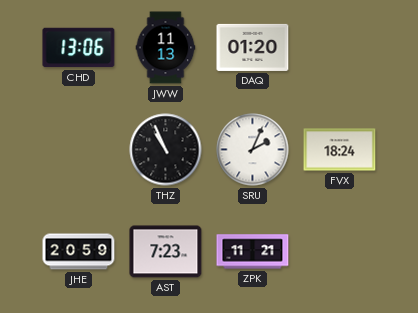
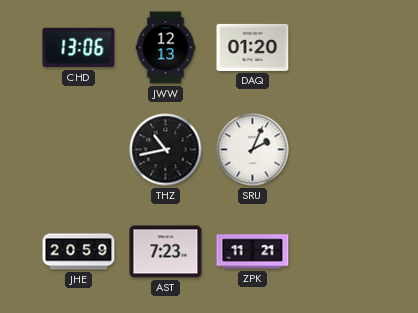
JWW: 11:13 -> 12:13 (166, 48)
THZ: 10:56 -> 10:43 (166, 150)
FVX: 18:24 -> none (340, 150)
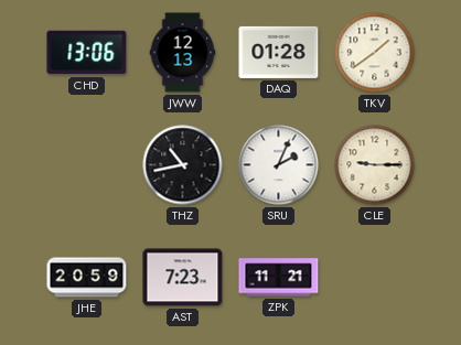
DAQ: 01:20 -> 01:28 (279, 52)
TKV: none -> 1:39 (375, 53)
CLE: none -> 9:15 (375, 165)
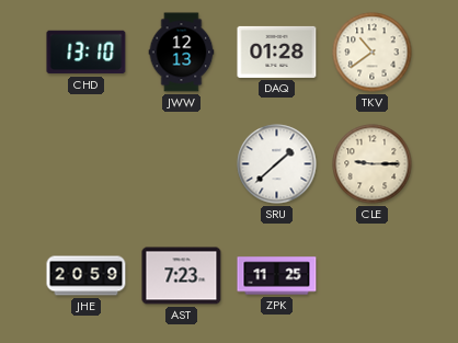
CHD: 13:06 -> 13:10 (87, 53)
TKV: 1:39 -> 10:39 (373, 53)
THZ: 10:43 -> none (183, 165)
SRU: 2:04 -> 1:38 (277, 164)
ZPK: 11:21 -> 11:25 (277, 276)
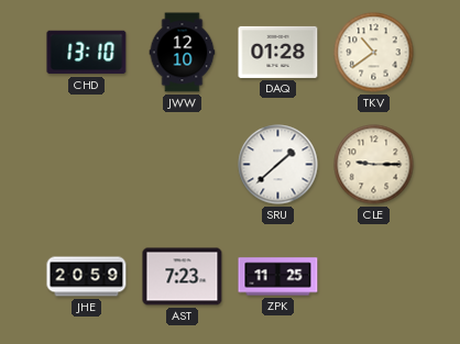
JWW: 12:13 -> 12:10 (183, 53)
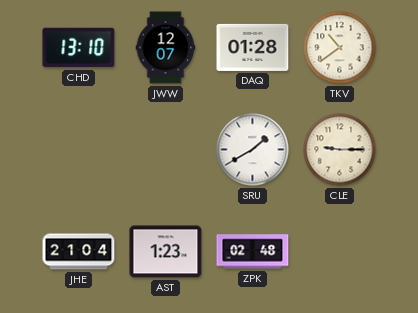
JWW: 12:10 -> 12:07 (166, 48)
SRU: 1:38 -> 1:40 (253, 150)
JHE: 20:59 -> 21:04 (79, 252)
AST: 7:23 -> 1:23 (166, 252)
ZPK: 11:25 -> 02:48 (253, 252)
